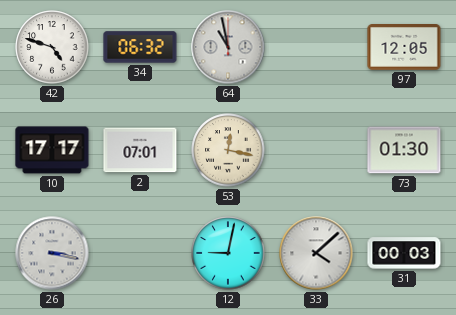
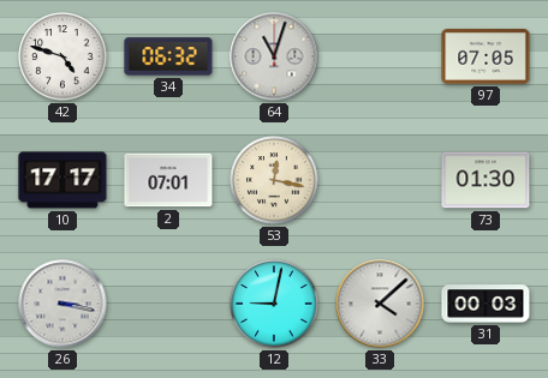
64: 10:58 -> 11:03 (274, 56)
97: 12:05 -> 07:05 (486, 56)
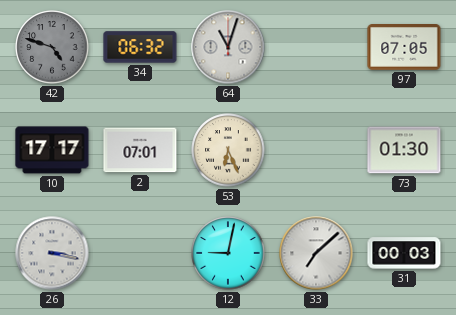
42 dial: white -> grey (52, 47)
53: 12:17 -> 6:26 (228, 150)
33: 4:08 -> 7:08 (316, 253)
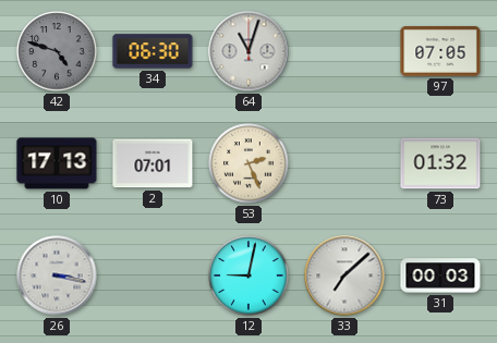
34: 06:32 -> 06:30 (153, 51)
10: 17:17 -> 17:13 (57, 163)
53: 6:26 -> 2:26 (248, 163)
73: 01:30 -> 01:32 (440, 163)
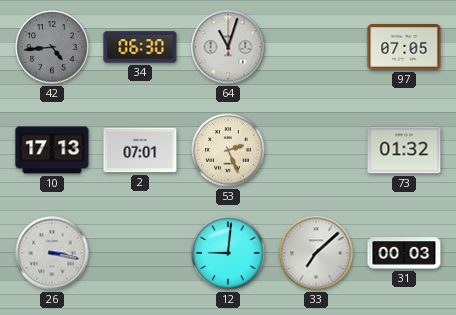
42: 4:48 -> 4:44 (52, 47)
12: 9:02 -> 9:01 (228, 253)
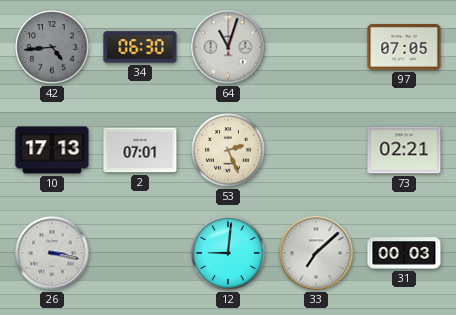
73: 01:32 -> 02:21 (404, 150)
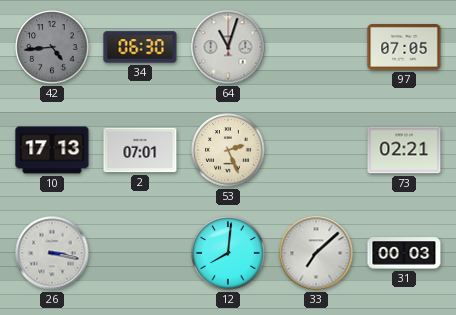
12: 9:01 -> 8:01 (228, 253)
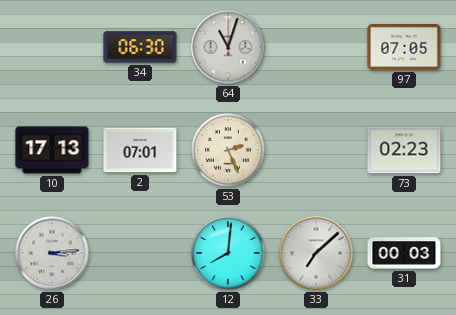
42: 4:44 -> none (52, 47)
73: 02:21 -> 02:23 (404, 150)
26: 3:17 -> 3:14 (52, 253)
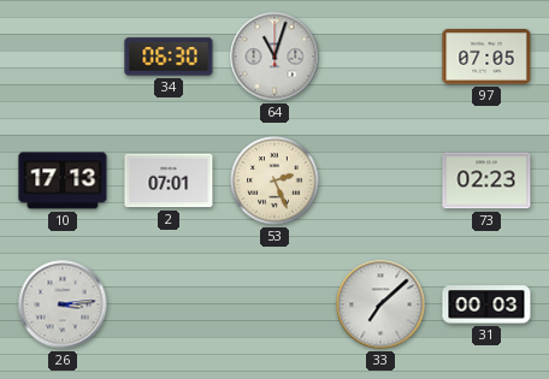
12: 8:01 -> none (228, 253)
